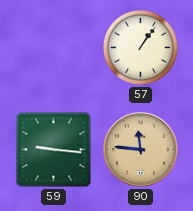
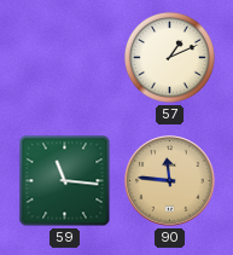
57: 1:06 -> 1:11 (169, 57)
59: 9:16 -> 11:16 (65, 181)
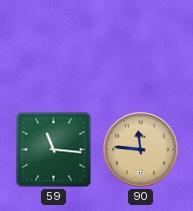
57: 1:11 -> none (169, 57)
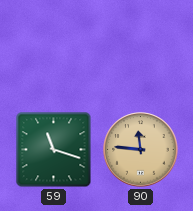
59: 11:16 -> 11:18 (54, 150)
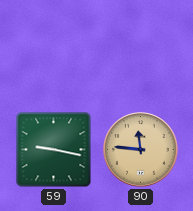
59: 11:18 -> 9:17 (54, 150)
